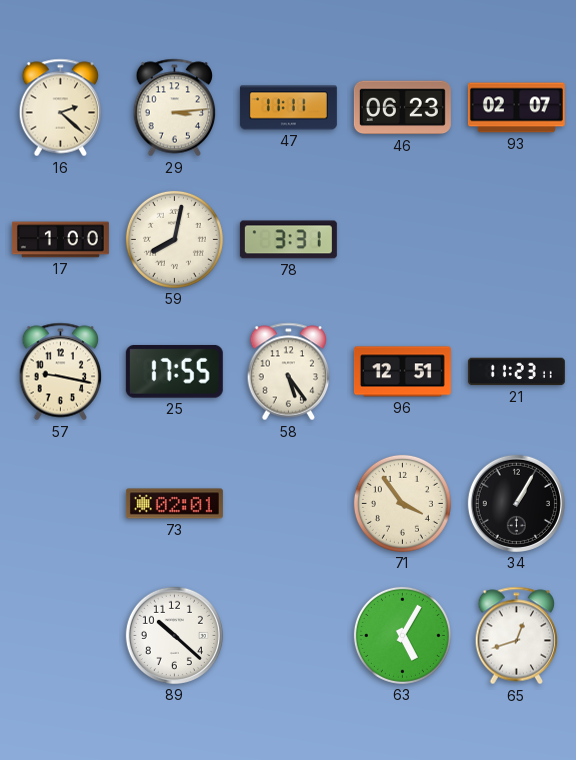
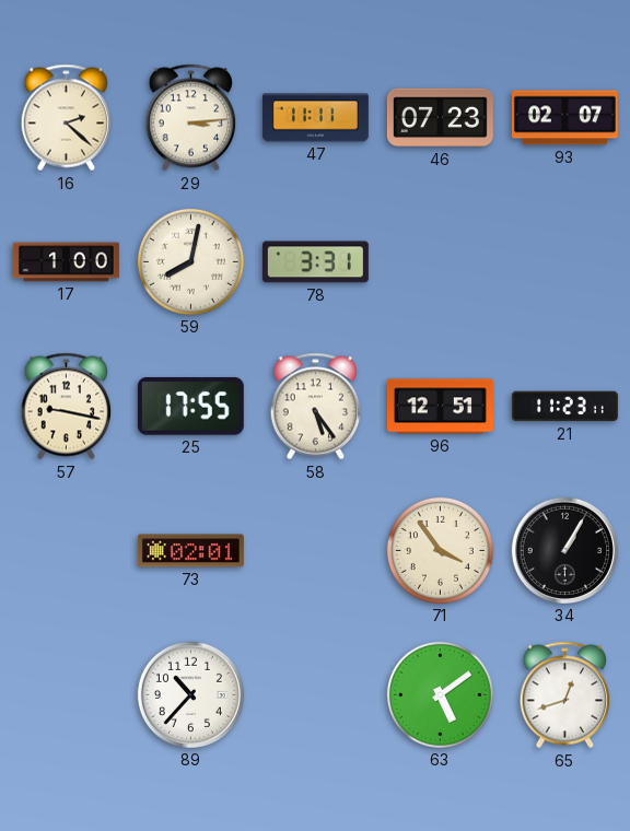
46: 06:23 -> 07:23 (440, 118)
89: 10:22 -> 10:37 (190, 694)
63: 5:05 -> 5:09 (440, 694)
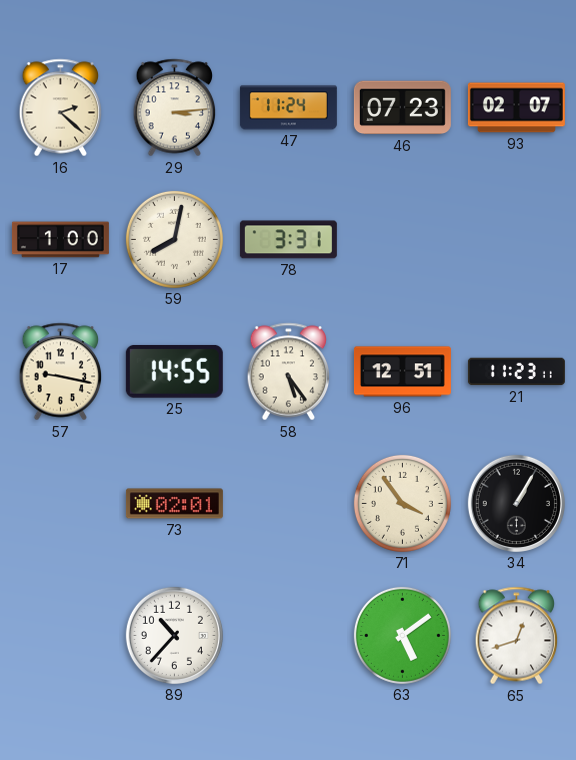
47: 11:11 -> 11:24 (288, 108)
25: 17:55 -> 14:55 (174, 371)
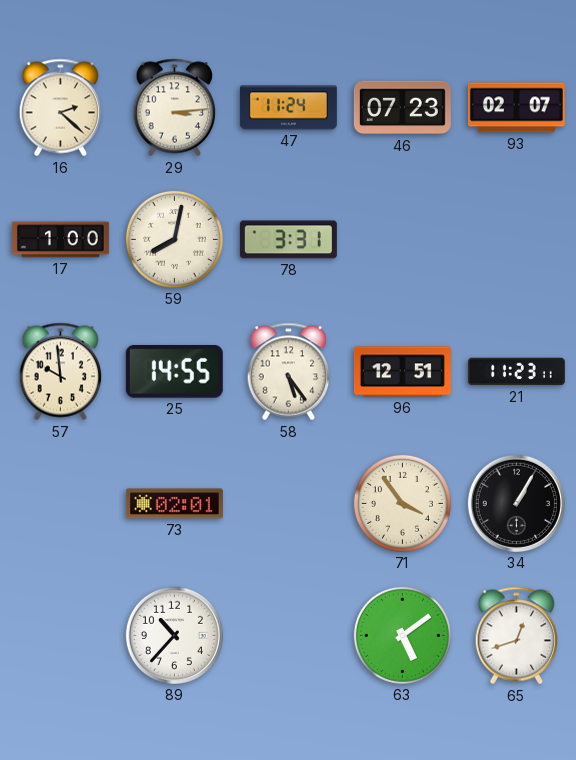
57: 9:17 -> 9:59 (61, 372)
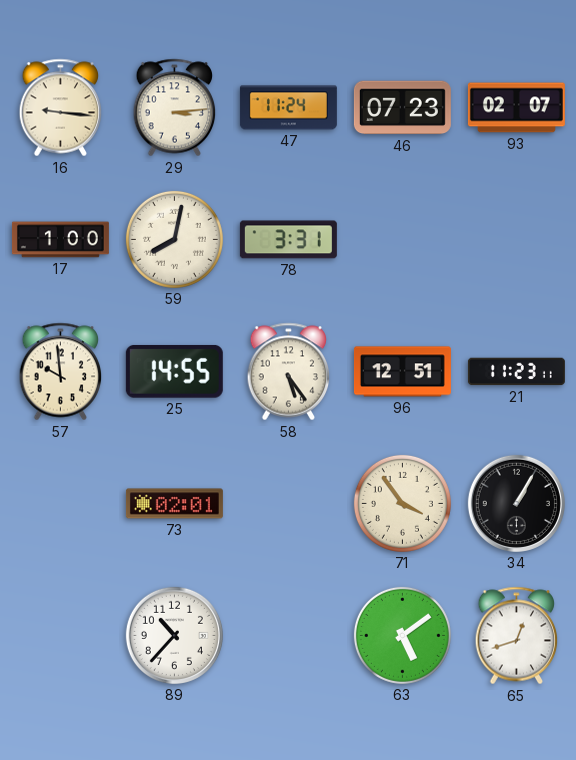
16: 2:22 -> 9:16 (61, 108)
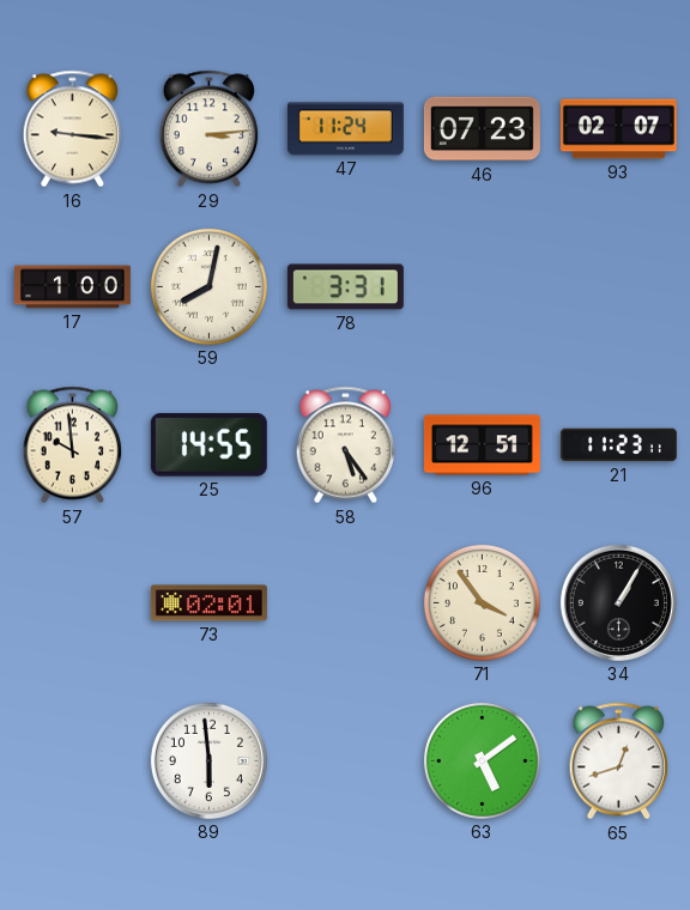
89: 10:37 -> 5:59 (208, 760)
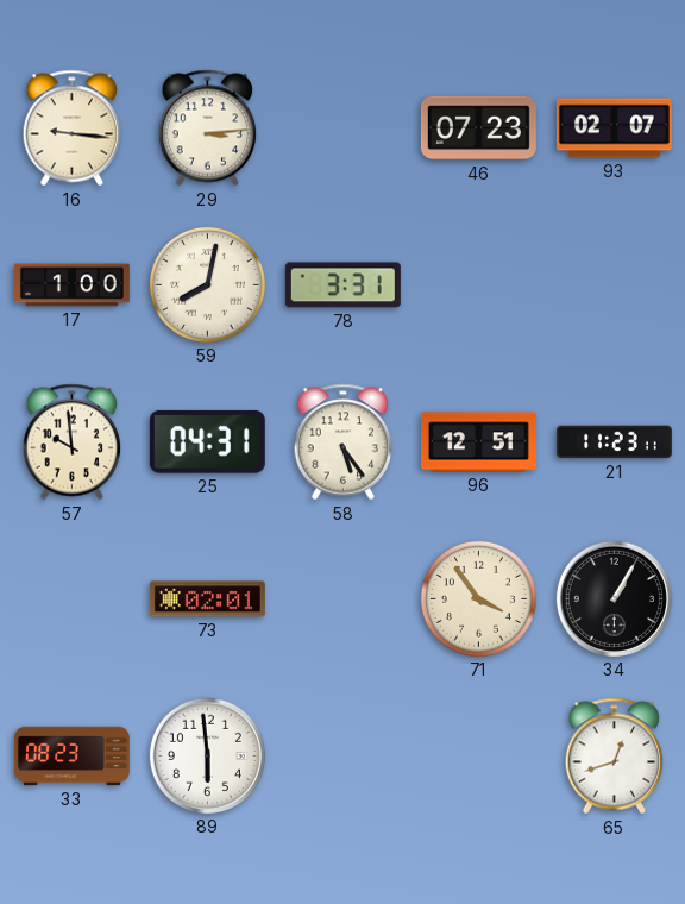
47: 11:24 -> none (345, 129)
25: 14:55 -> 04:31 (207, 441)
33: none -> 08:23 (71, 757)
63: 5:09 -> none (482, 760)
